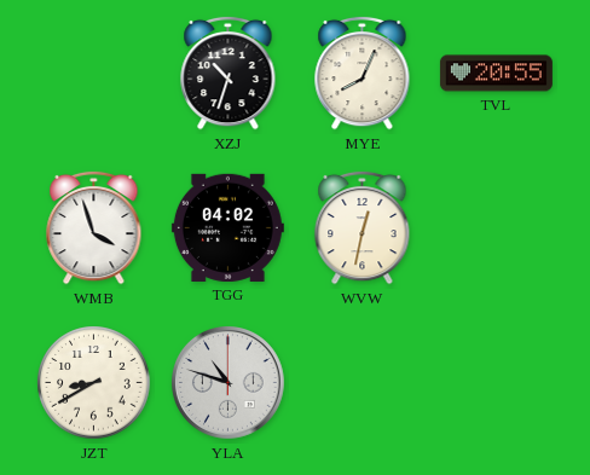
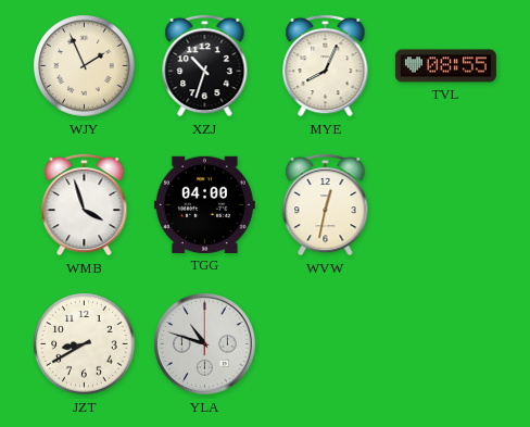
WJY: none -> 1:56 (85, 66)
TVL: 20:55 -> 08:55 (445, 66)
TGG: 04:02 -> 04:00 (204, 204)
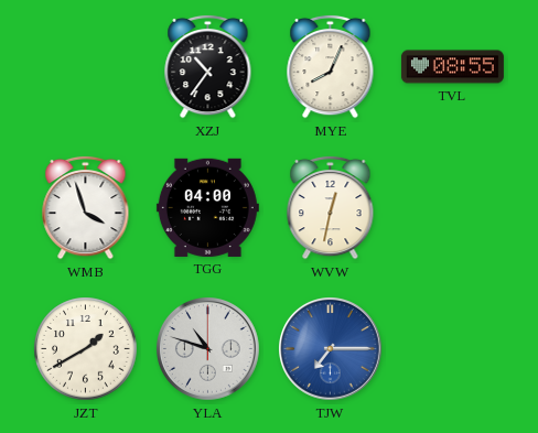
WJY: 1:56 -> none (85, 66)
XZJ: 10:33 -> 10:36 (208, 66)
JZT: 8:40 -> 1:40 (86, 349)
TJW: none -> 7:15 (331, 349)
